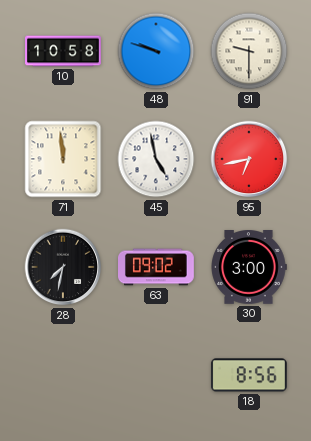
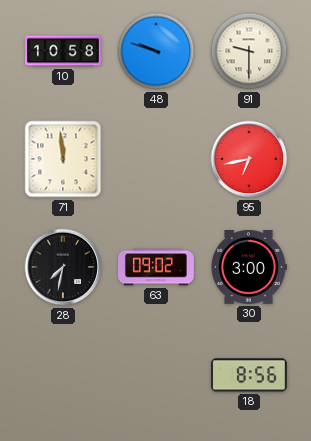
45: 4:58 -> none (156, 159)
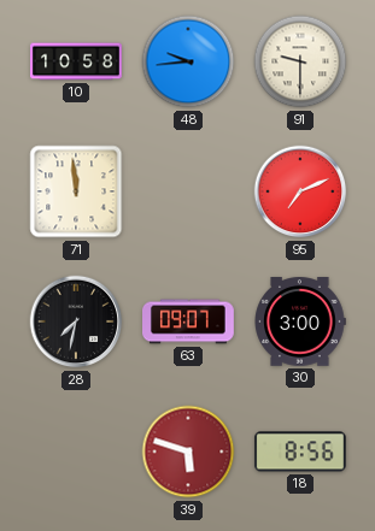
48: 9:48 -> 9:44 (188, 61)
95: 6:43 -> 7:11 (300, 191)
63: 09:02 -> 09:07 (189, 321)
39: none -> 5:48 (188, 452)
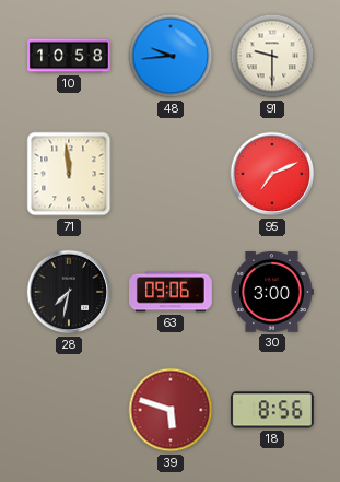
63: 09:07 -> 09:06 (172, 292)
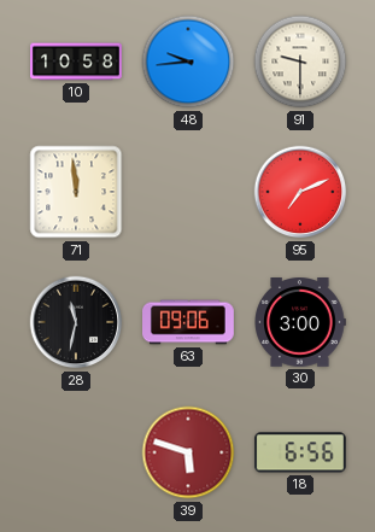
28: 7:32 -> 11:32 (76, 322)
18: 8:56 -> 6:56 (300, 452)
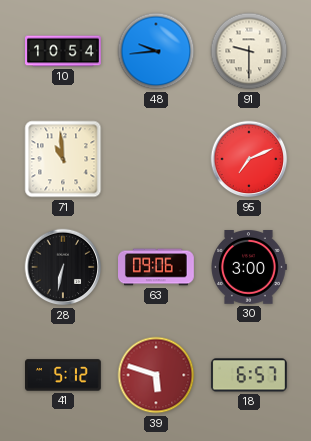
10: 10:58 -> 10:54 (64, 51)
71: 11:59 -> 10:59 (63, 159)
28: 11:32 -> 6:32 (63, 267)
41: none -> 5:12 (64, 375)
18: 6:56 -> 6:57 (249, 375)
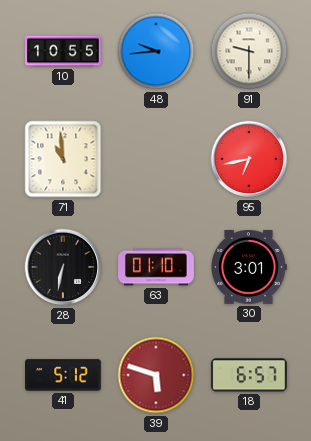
10: 10:54 -> 10:55 (64, 51)
95: 7:11 -> 6:43 (249, 159)
63: 09:06 -> 01:10 (157, 267)
30: 3:00 -> 3:01 (249, 268)
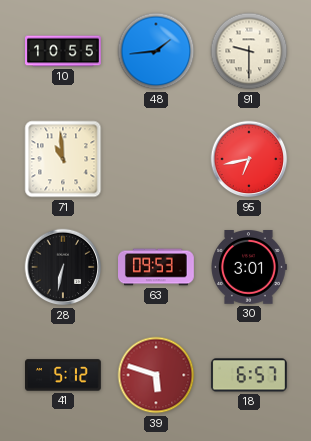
48: 9:44 -> 1:44 (156, 51)
63: 01:10 -> 09:53 (157, 267)
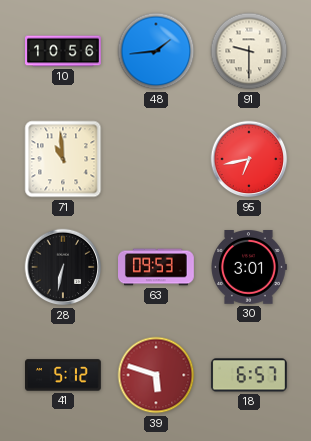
10: 10:55 -> 10:56 (64, 51)
